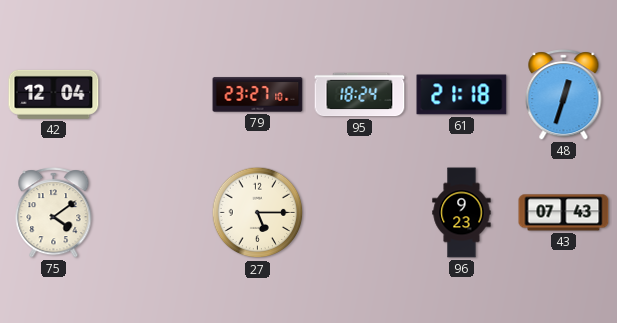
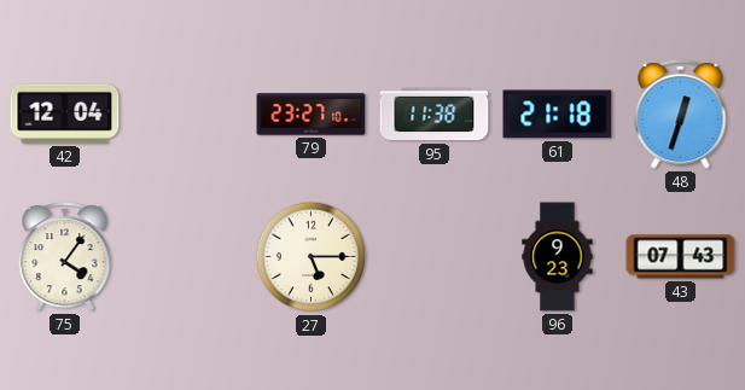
95: 18:24 -> 11:38 (435, 115)
75: 4:09 -> 4:06 (65, 257)
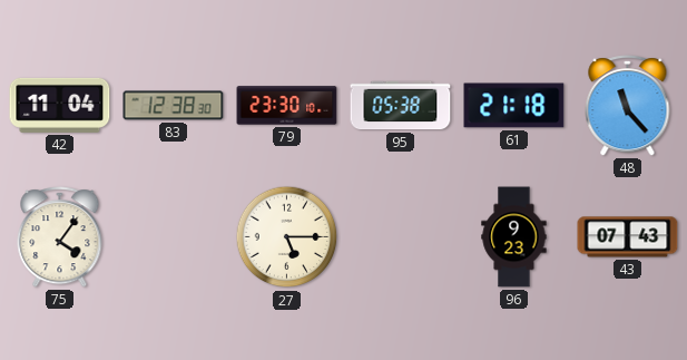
42: 12:04 -> 11:04 (60, 105)
83: none -> 12:38 (174, 106)
79: 23:27 -> 23:30 (287, 106)
95: 11:38 -> 05:38 (401, 106)
48: 12:33 -> 11:23 (628, 106)
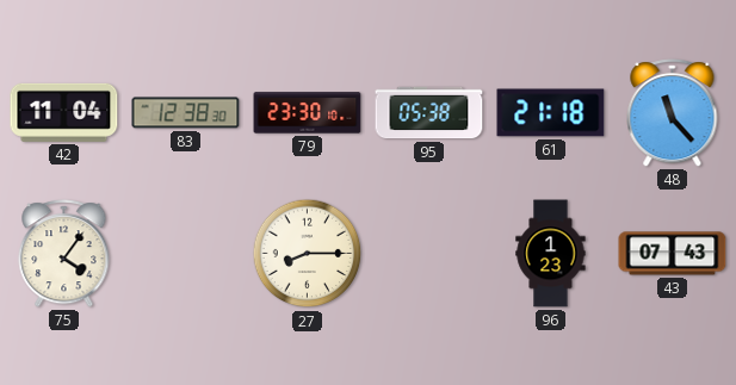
27: 5:15 -> 8:15 (308, 254)
96: 9:23 -> 1:23 (551, 254)
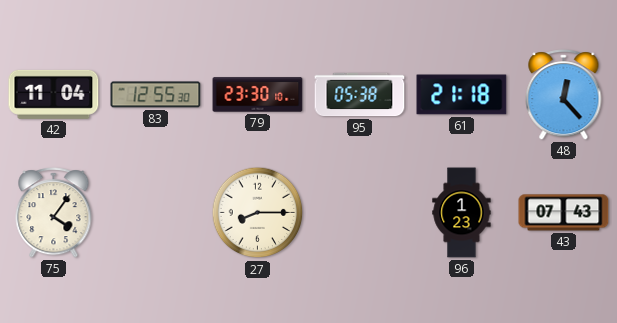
83: 12:38 -> 12:55 (156, 95)
48: 11:23 -> 12:23 (564, 95)
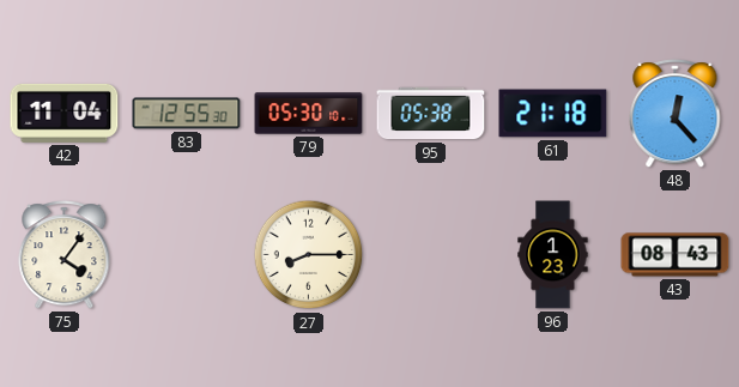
79: 23:30 -> 05:30 (309, 114)
43: 07:43 -> 08:43 (676, 255)
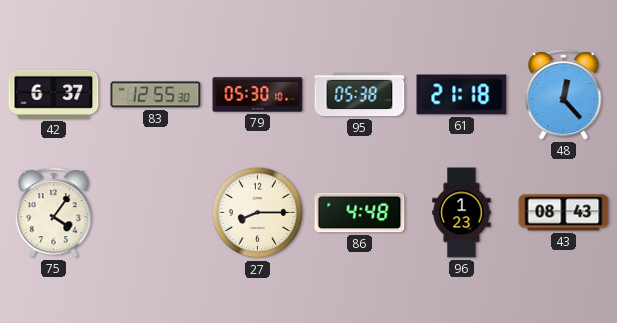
42: 11:04 -> 6:37 (54, 94)
86: none -> 4:48 (360, 213)
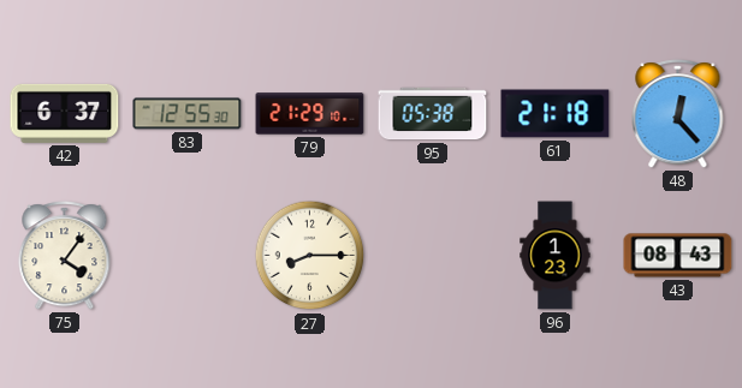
79: 05:30 -> 21:29 (310, 114)
86: 4:48 -> none (360, 213)
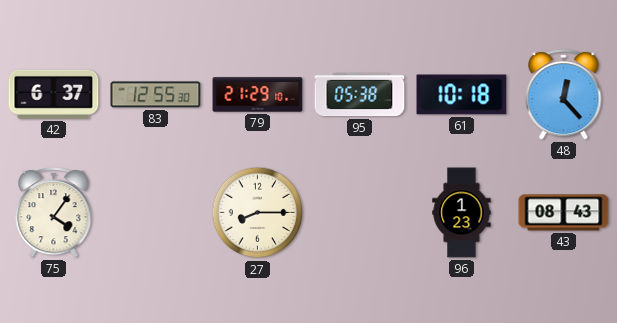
61: 21:18 -> 10:18 (462, 95)
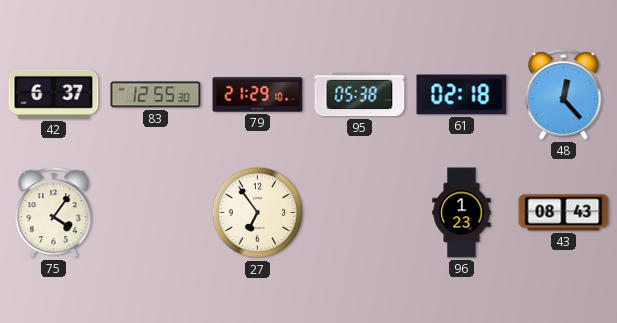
61: 10:18 -> 02:18 (462, 95)
27: 8:15 -> 6:54 (258, 213)
